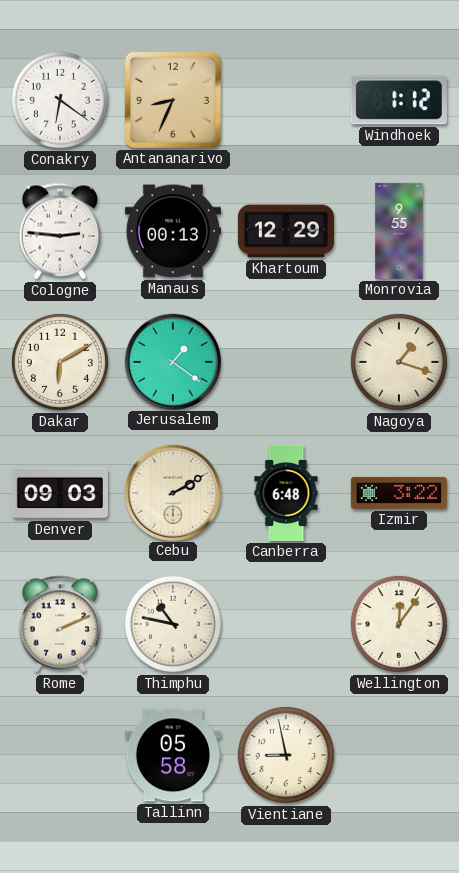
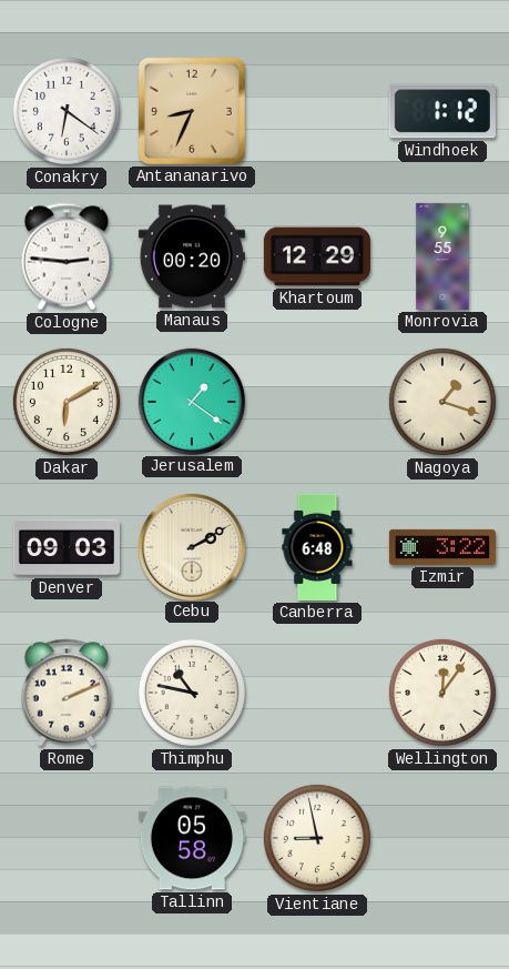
Manaus: 00:13 -> 00:20 (192, 256)
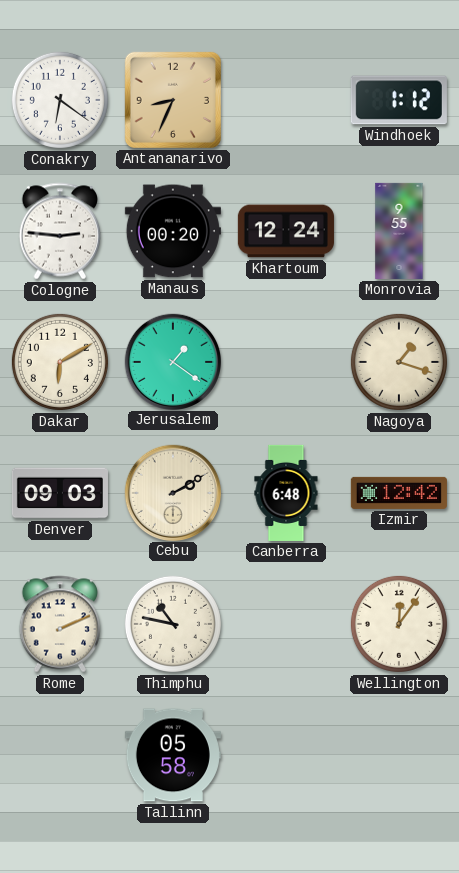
Khartoum: 12:29 -> 12:24 (286, 231)
Izmir: 3:22 -> 12:42 (399, 493)
Vientiane: 8:58 -> none (317, 838)
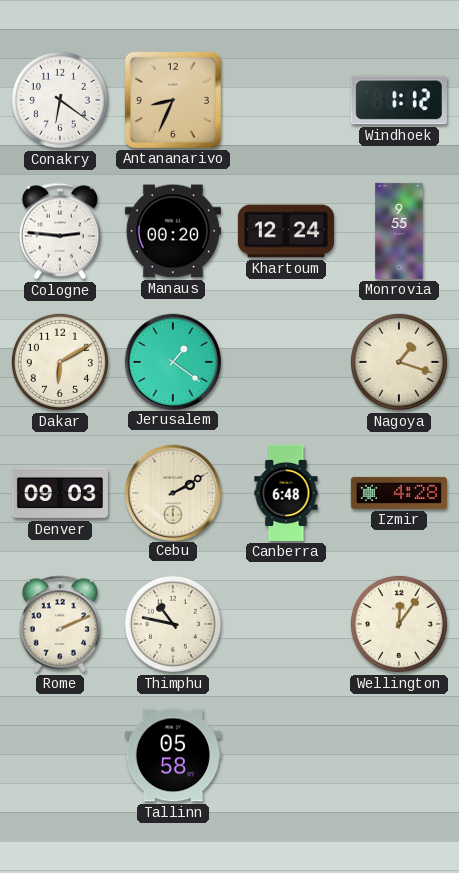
Izmir: 12:42 -> 4:28 (399, 493)
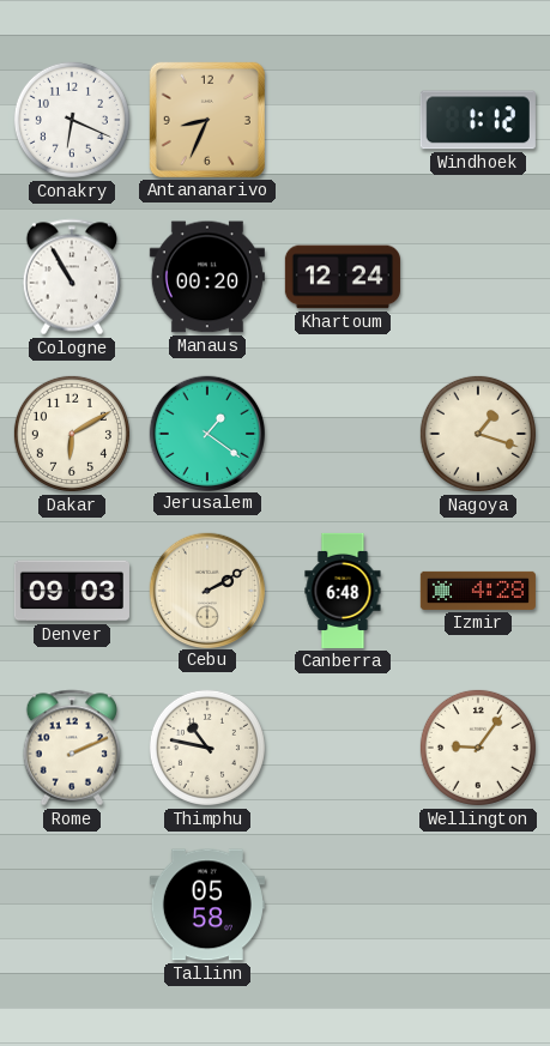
Conakry: 6:21 -> 6:19 (72, 120)
Cologne: 2:46 -> 10:55 (72, 277)
Monrovia: 9:55 -> none (399, 231)
Wellington: 12:06 -> 9:06 (478, 748)
